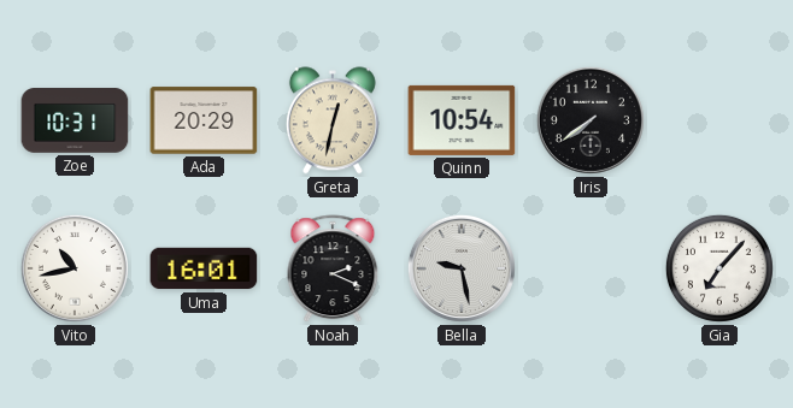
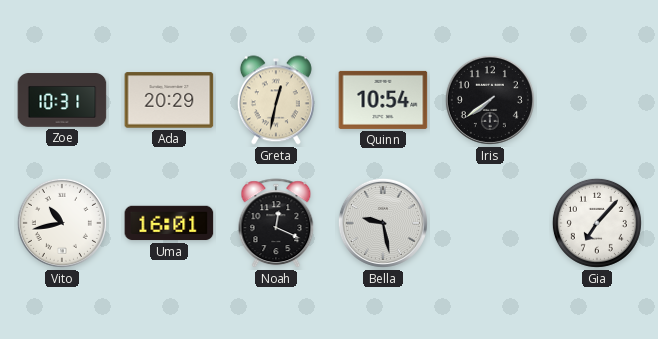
Noah: 2:19 -> 12:19 (276, 224)
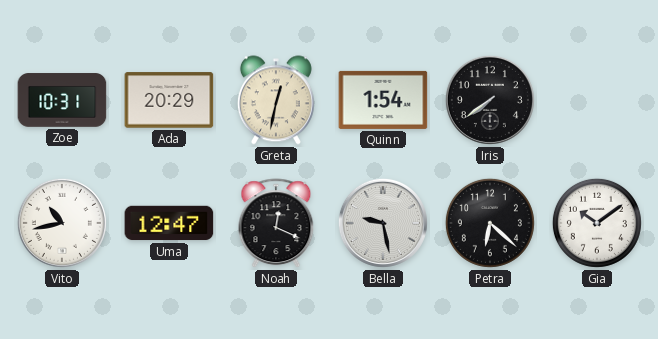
Quinn: 10:54 -> 1:54 (383, 100)
Uma: 16:01 -> 12:47 (169, 223)
Petra: none -> 6:22 (490, 223)
Gia: 7:07 -> 10:09 (597, 223)
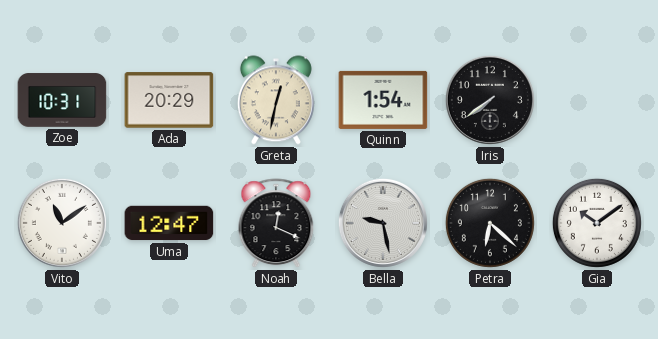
Vito: 10:43 -> 11:09 (62, 223)
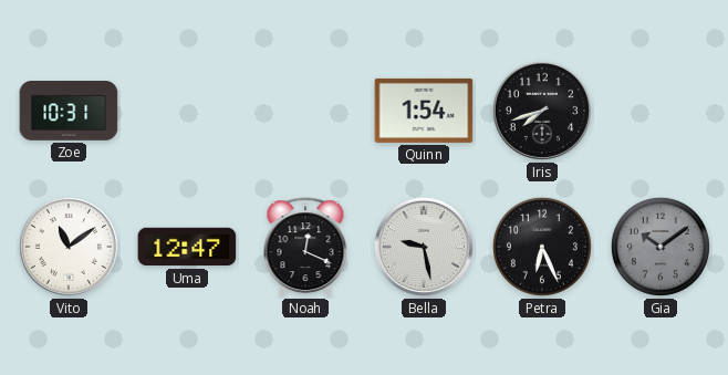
Ada: 20:29 -> none (169, 100)
Greta: 12:32 -> none (276, 100)
Iris: 7:39 -> 7:42 (542, 111)
Petra: 6:22 -> 6:26 (542, 247)
Gia dial: white -> grey (661, 247)
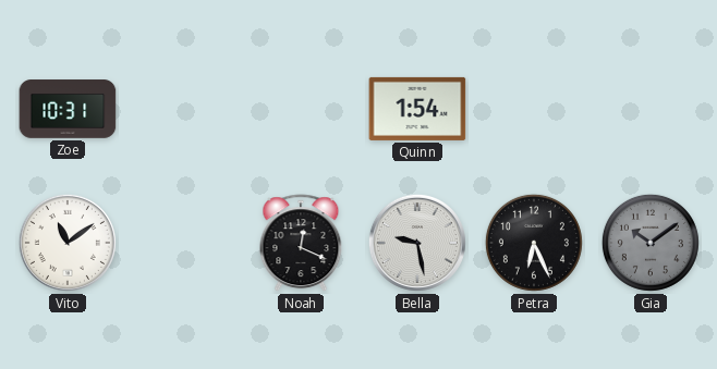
Iris: 7:42 -> none (542, 111)
Uma: 12:47 -> none (187, 247)
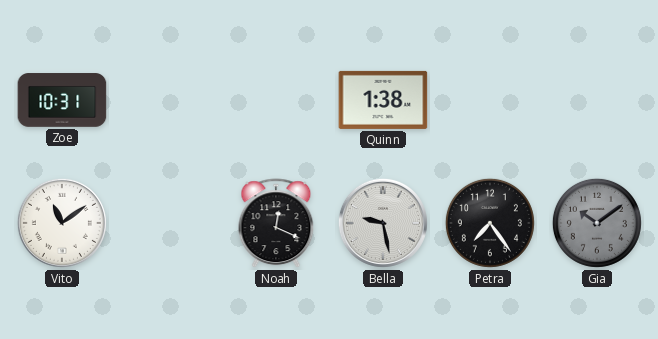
Quinn: 1:54 -> 1:38 (383, 100)
Petra: 6:26 -> 7:24 (490, 223)
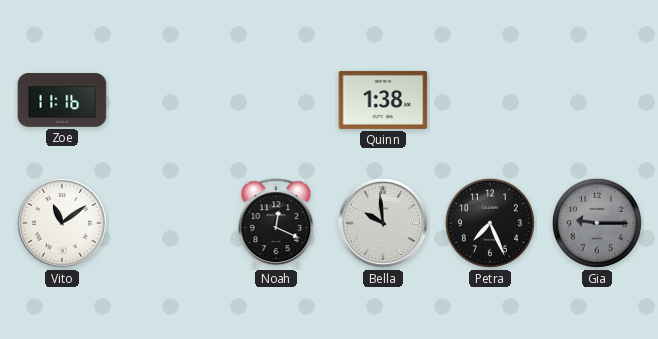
Zoe: 10:31 -> 11:16 (62, 100)
Bella: 9:28 -> 9:59 (383, 223)
Petra: 7:24 -> 7:26 (490, 223)
Gia: 10:09 -> 9:15 (597, 223)
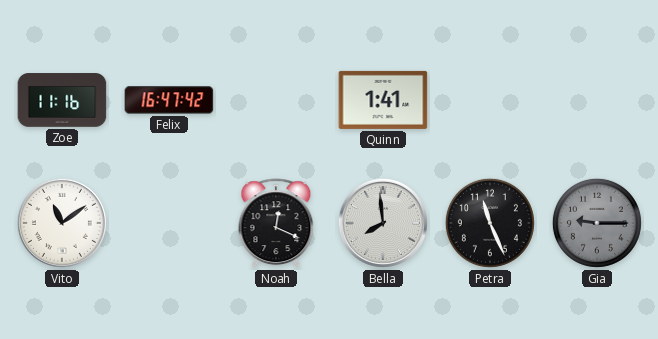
Felix: none -> 16:47 (169, 100)
Quinn: 1:38 -> 1:41 (383, 100)
Bella: 9:59 -> 7:59 (383, 223)
Petra: 7:26 -> 11:26 (490, 223)
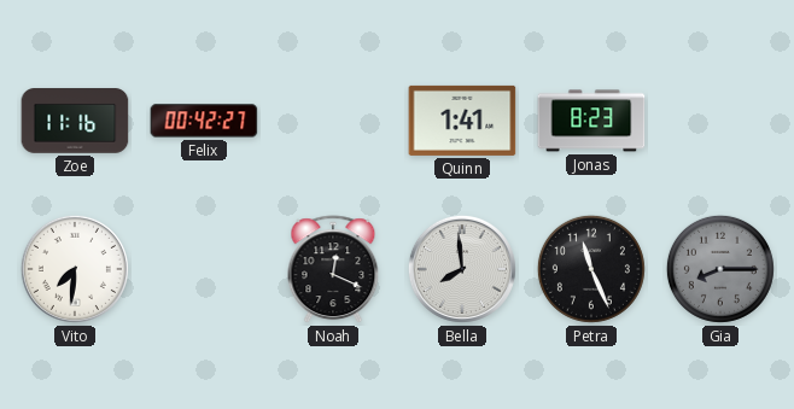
Felix: 16:47 -> 00:42 (204, 121)
Jonas: none -> 8:23 (591, 121)
Vito: 11:09 -> 7:31 (75, 269)
Gia: 9:15 -> 8:15 (720, 269)
